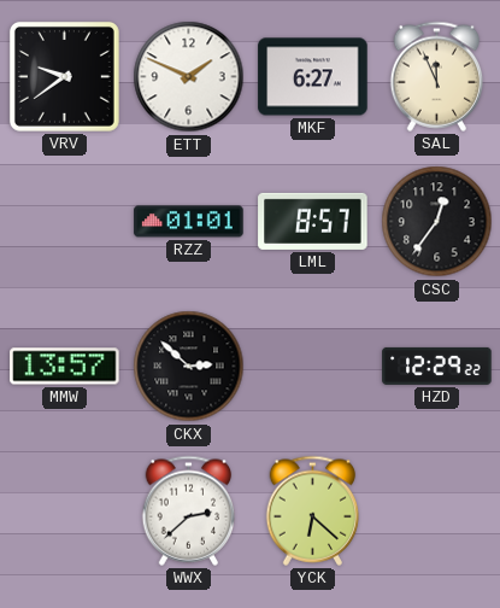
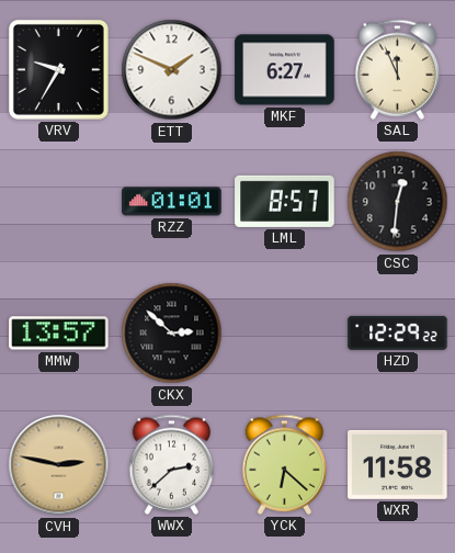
VRV: 9:39 -> 9:35 (58, 69)
CSC: 12:36 -> 12:31 (398, 202)
CVH: none -> 2:47 (59, 465)
WXR: none -> 11:58 (398, 464)
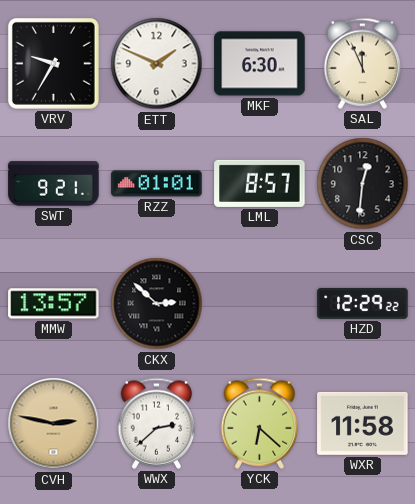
MKF: 6:27 -> 6:30 (260, 64)
SWT: none -> 9:21 (54, 184)
